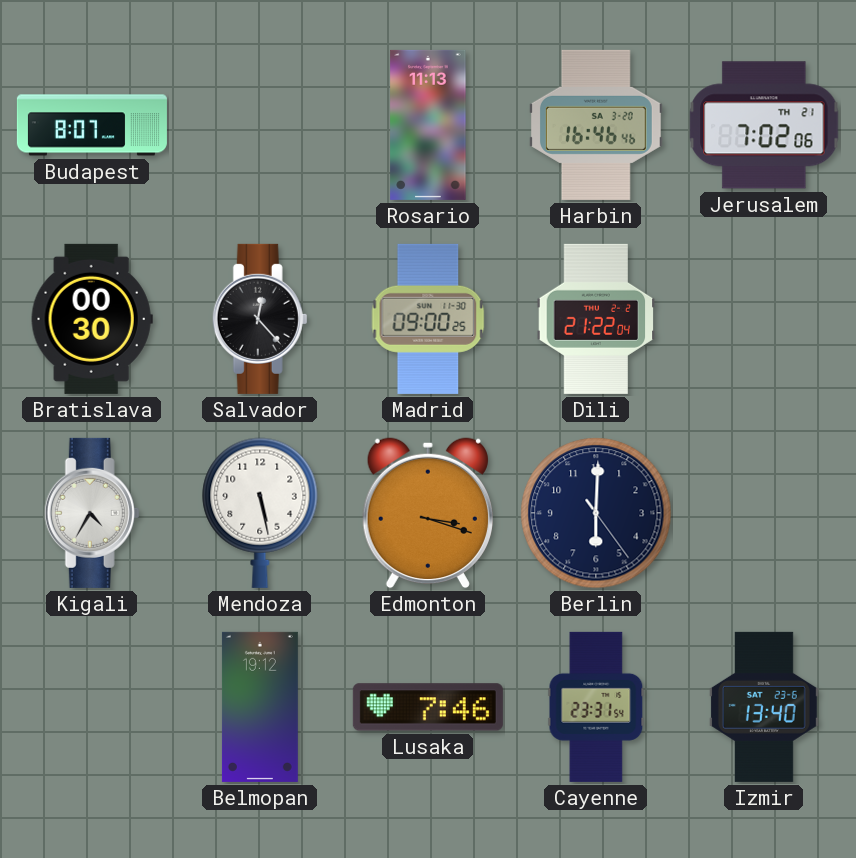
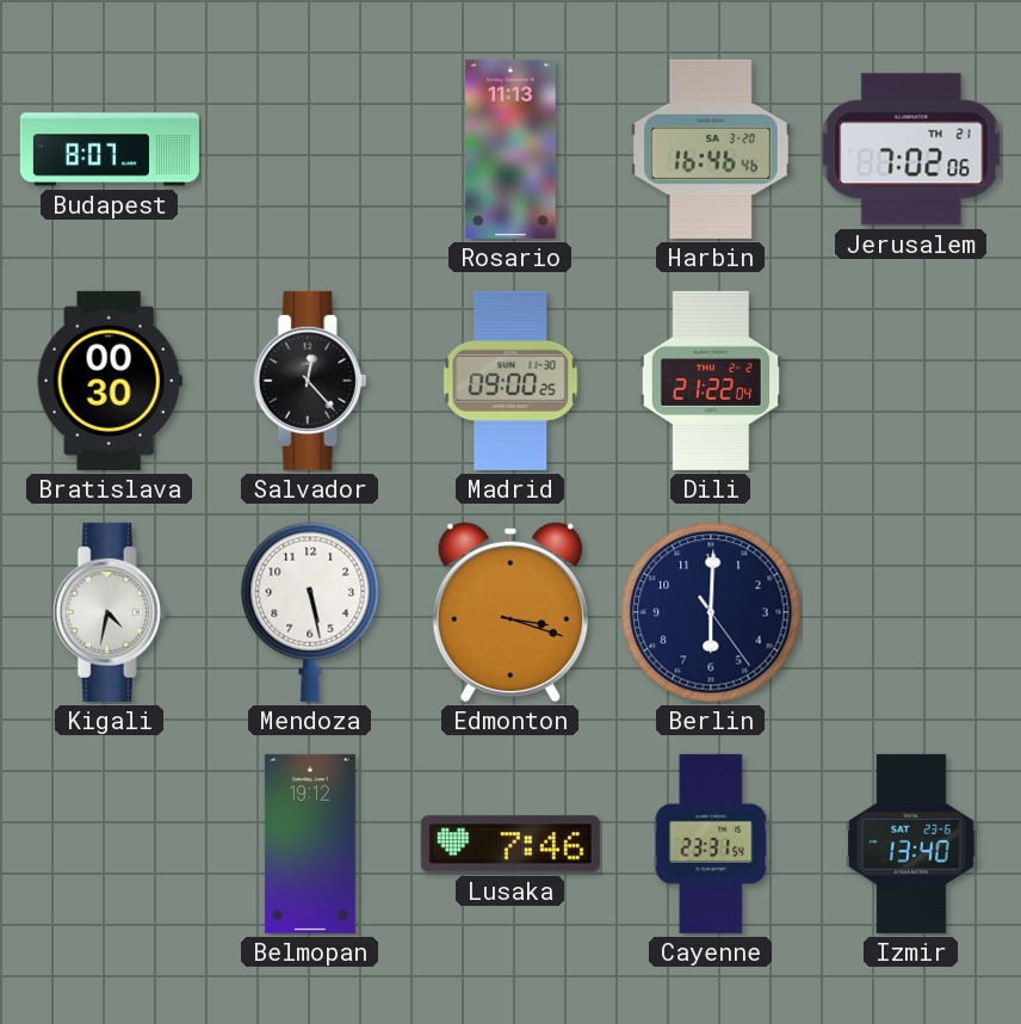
Kigali: 4:35 -> 4:32 (110, 612)
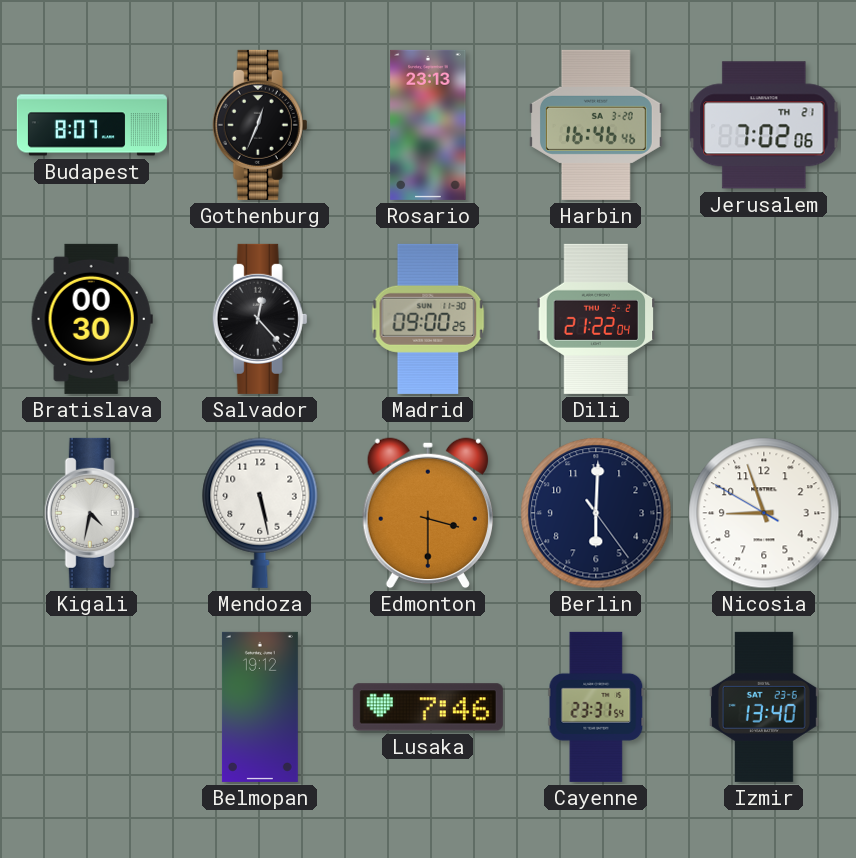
Gothenburg: none -> 12:34 (260, 125)
Rosario: 11:13 -> 23:13 (428, 125)
Edmonton: 3:18 -> 3:30 (428, 513)
Nicosia: none -> 8:56 (764, 513)
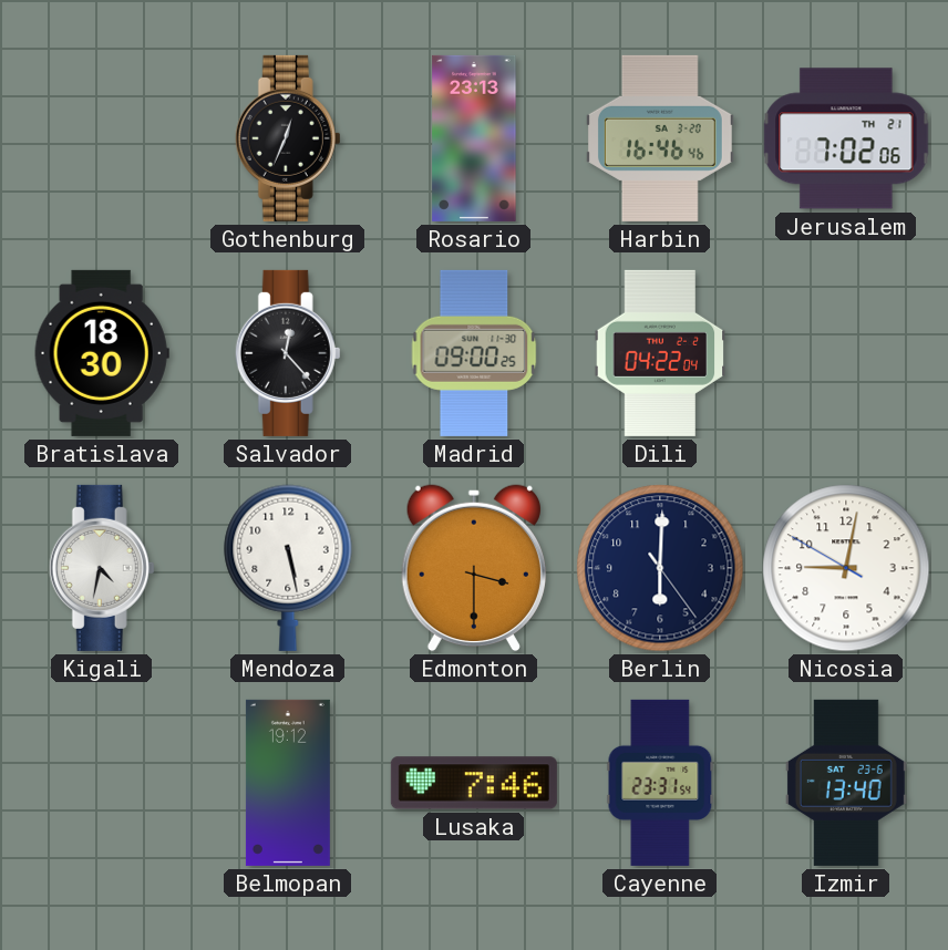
Budapest: 8:07 -> none (92, 125)
Bratislava: 00:30 -> 18:30 (102, 353)
Dili: 21:22 -> 04:22 (660, 353)
Nicosia: 8:56 -> 9:01 (846, 568)
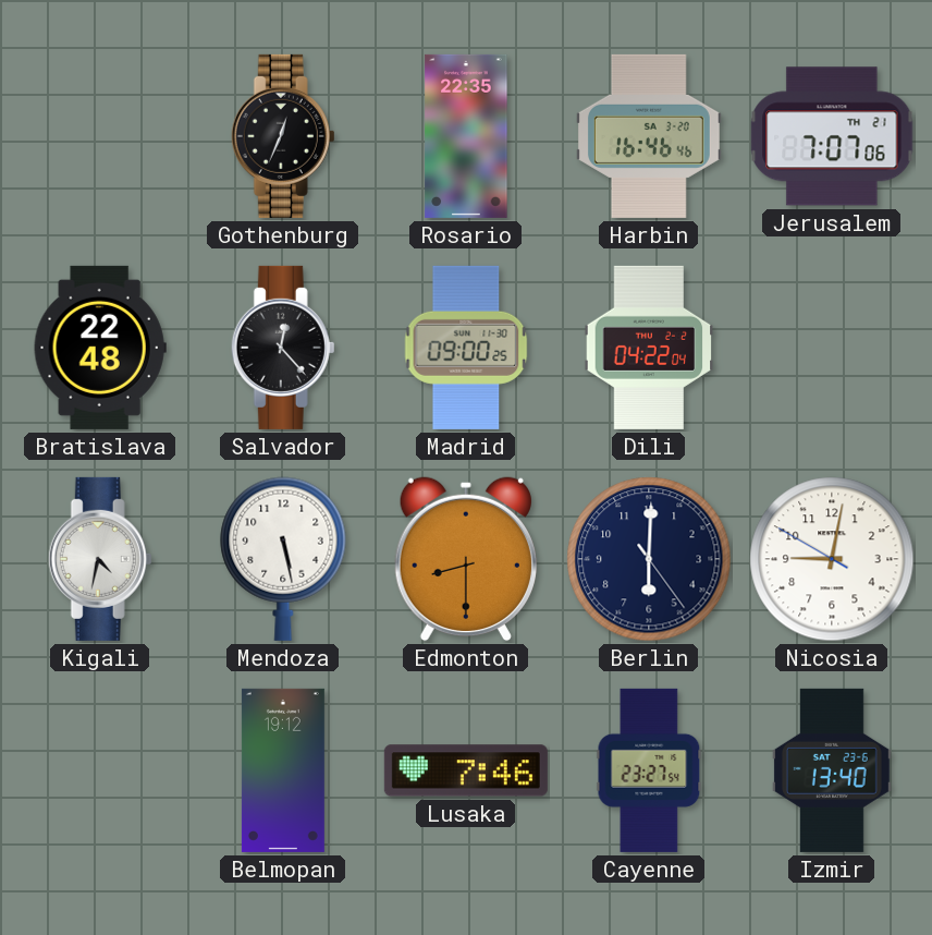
Rosario: 23:13 -> 22:35 (466, 136)
Jerusalem: 7:02 -> 7:07 (832, 136)
Bratislava: 18:30 -> 22:48 (100, 348)
Edmonton: 3:30 -> 8:30 (466, 559)
Cayenne: 23:31 -> 23:27 (649, 770)
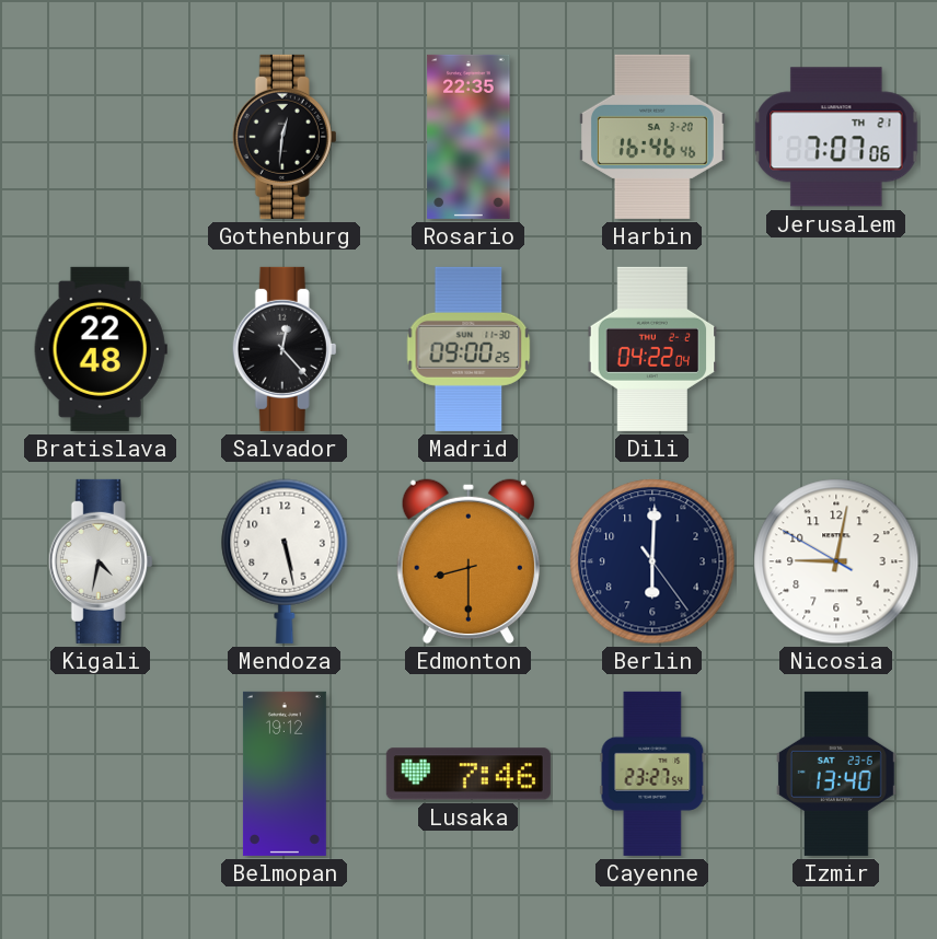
Gothenburg: 12:34 -> 12:31 (285, 137)
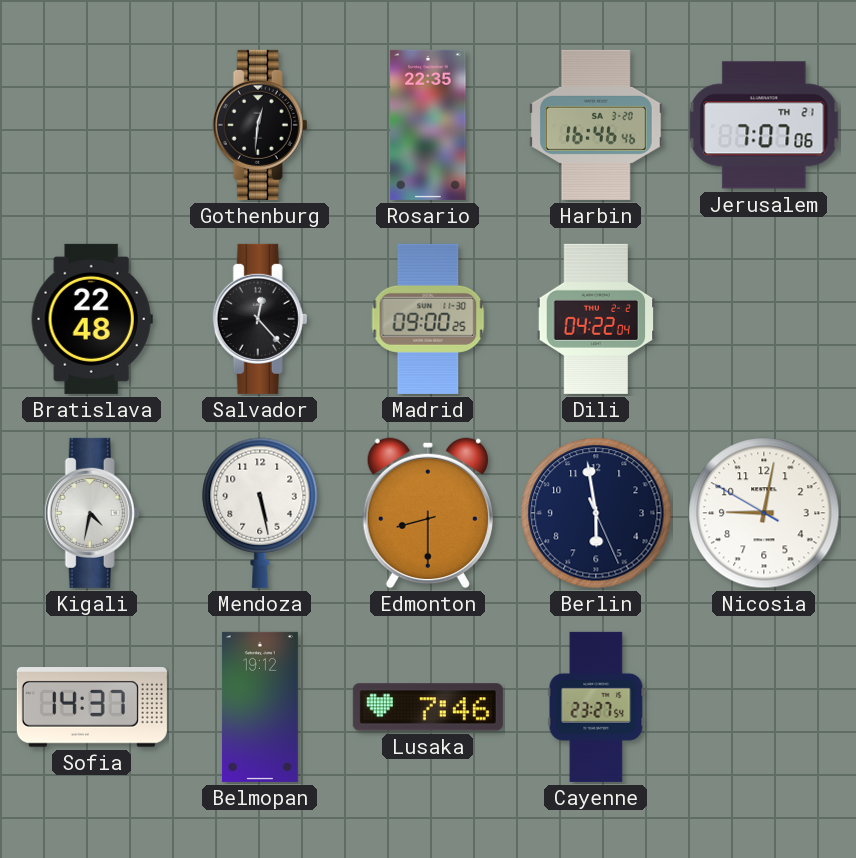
Berlin: 6:00 -> 5:58 (596, 513)
Sofia: none -> 14:37 (92, 708)
Izmir: 13:40 -> none (836, 774)
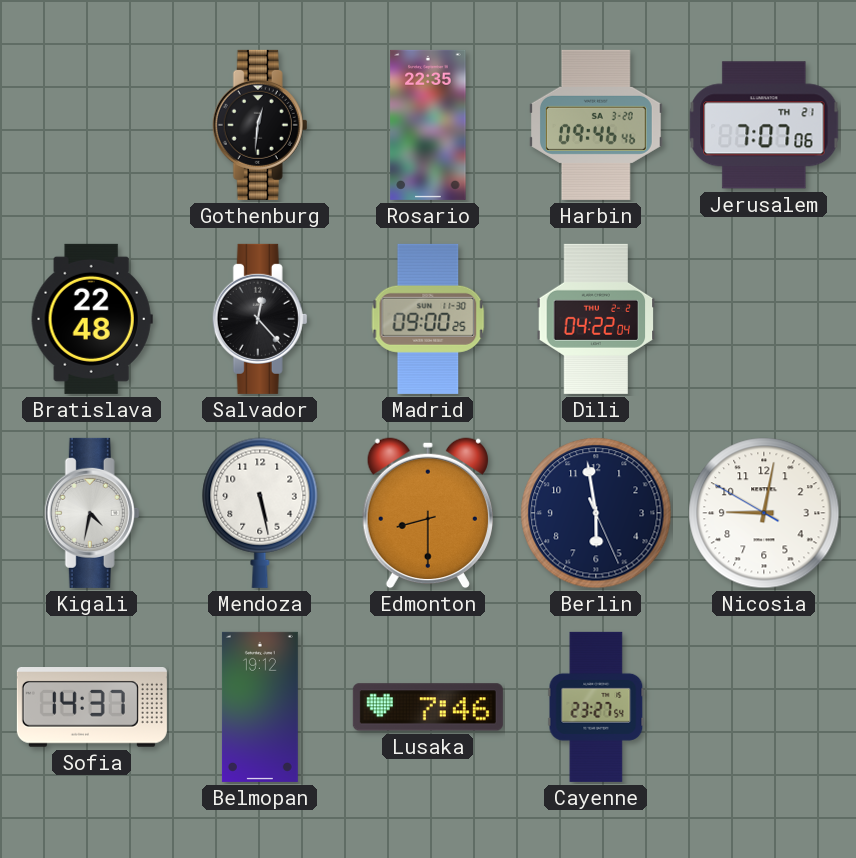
Harbin: 16:46 -> 09:46 (596, 125)
